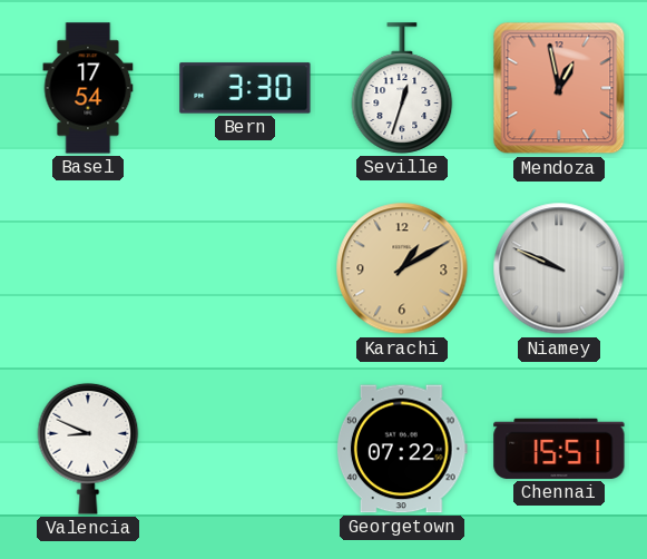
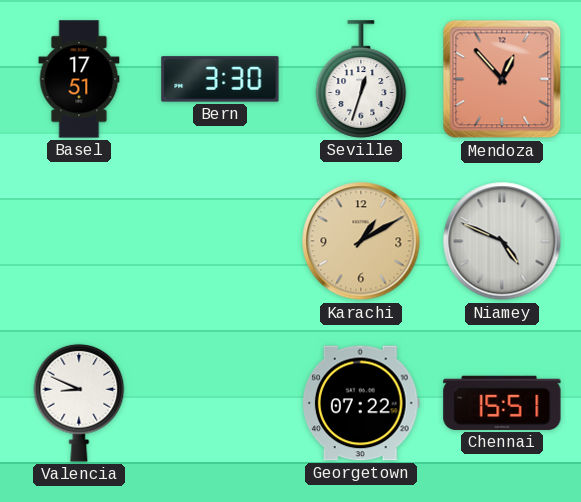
Basel: 17:54 -> 17:51 (79, 79)
Mendoza: 12:58 -> 12:53 (502, 79)
Niamey: 9:49 -> 4:49 (502, 241)
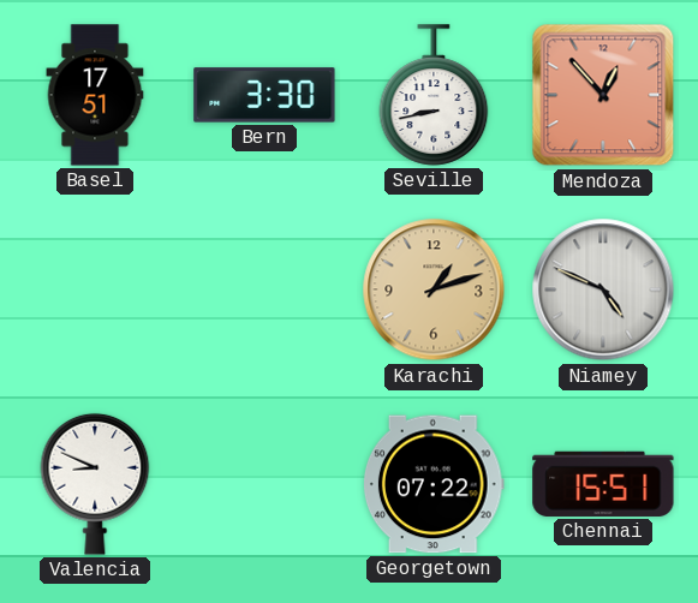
Seville: 12:33 -> 8:43 (434, 95)
Karachi: 1:10 -> 1:12 (434, 289)
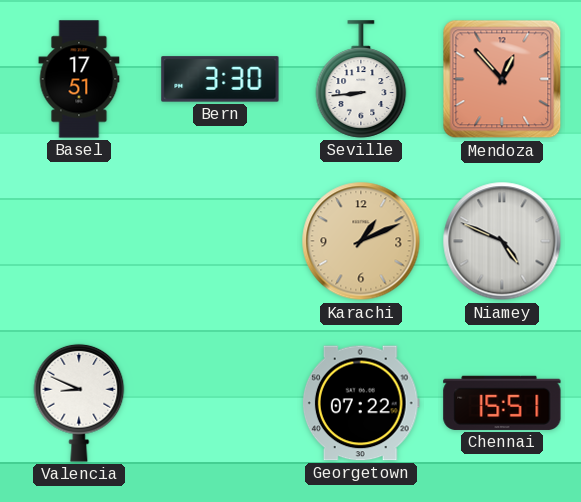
Seville: 8:43 -> 8:44 (361, 79)
Karachi: 1:12 -> 1:11 (361, 241)
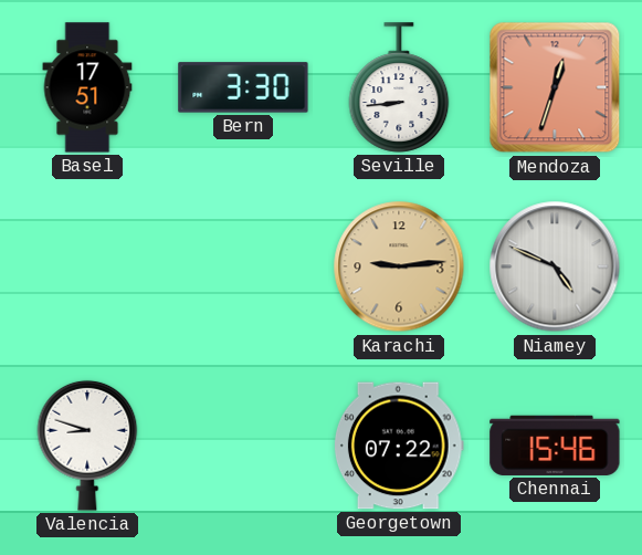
Mendoza: 12:53 -> 12:33 (555, 87)
Karachi: 1:11 -> 9:14 (399, 266)
Valencia: 8:49 -> 8:48 (87, 446)
Chennai: 15:51 -> 15:46 (555, 446)
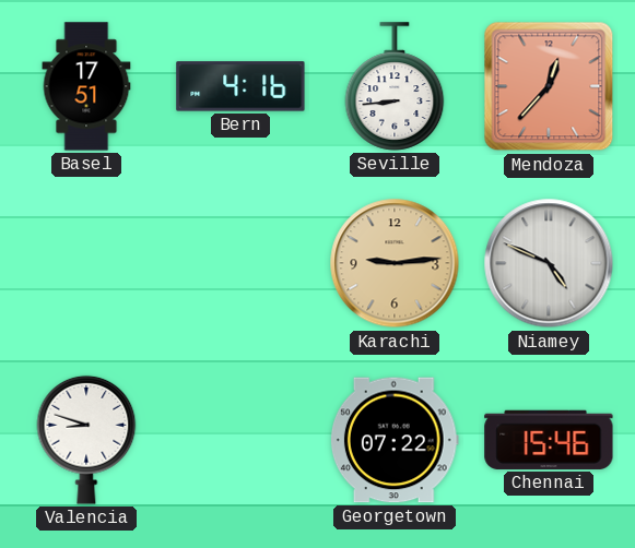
Bern: 3:30 -> 4:16 (240, 86)
Mendoza: 12:33 -> 12:37 (549, 86)
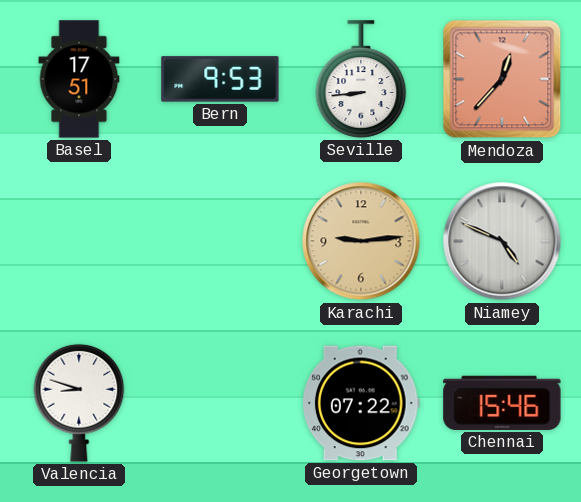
Bern: 4:16 -> 9:53 (220, 79)
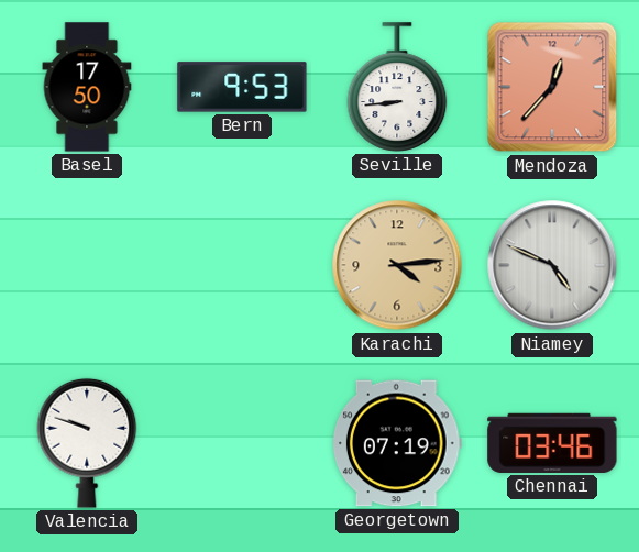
Basel: 17:51 -> 17:50 (87, 87)
Karachi: 9:14 -> 4:14 (397, 265)
Valencia: 8:48 -> 9:48 (87, 443)
Georgetown: 07:22 -> 07:19 (397, 443)
Chennai: 15:46 -> 03:46 (552, 443)
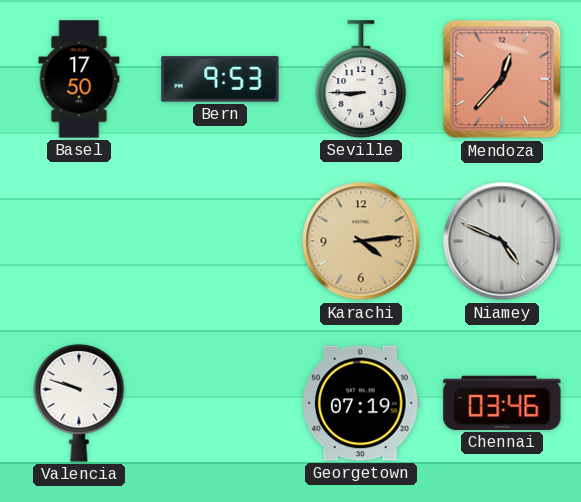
Seville: 8:44 -> 8:45 (361, 79)
